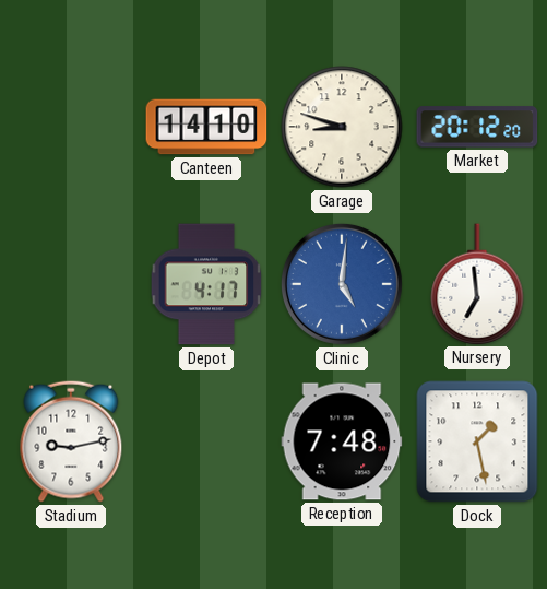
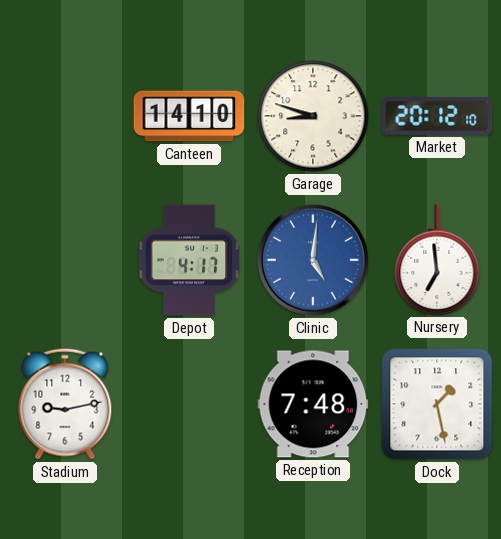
Market: 20:12:20 -> 20:12:10 (437, 116)
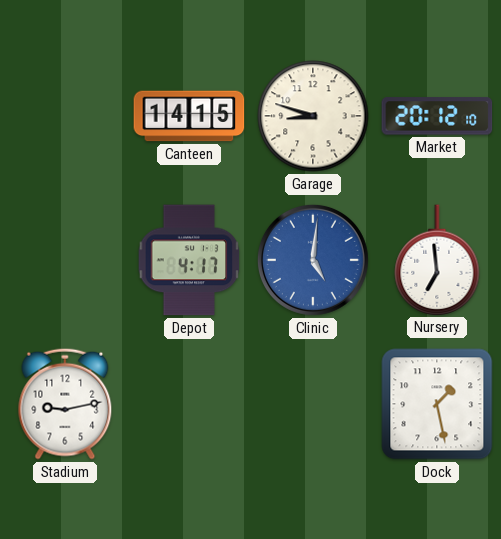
Canteen: 14:10 -> 14:15 (189, 116)
Reception: 7:48 -> none (313, 404)
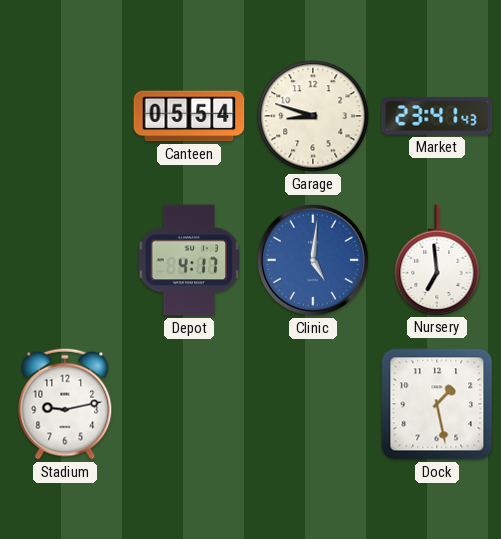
Canteen: 14:15 -> 05:54 (189, 116)
Market: 20:12 -> 23:41 (437, 116)
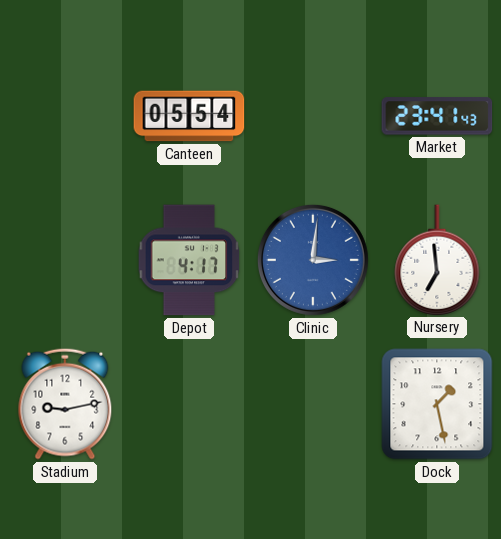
Garage: 8:48 -> none (313, 116)
Clinic: 5:01 -> 3:01 (313, 260)
